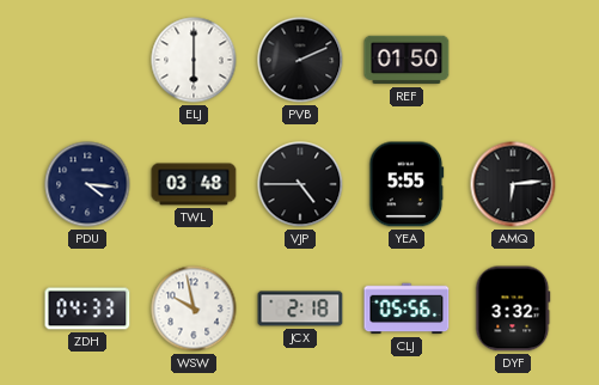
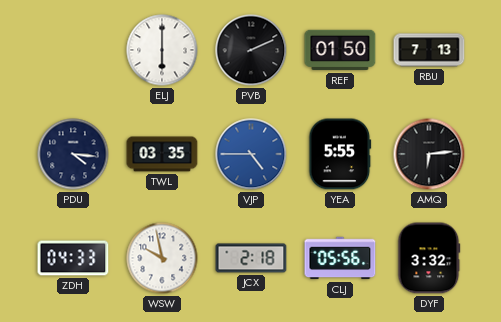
RBU: none -> 7:13 (429, 50)
TWL: 03:48 -> 03:35 (162, 154)
VJP dial: black -> blue (251, 154)
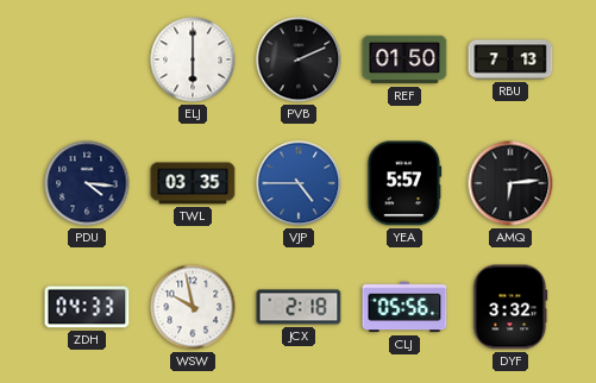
YEA: 5:55 -> 5:57 (404, 183)
